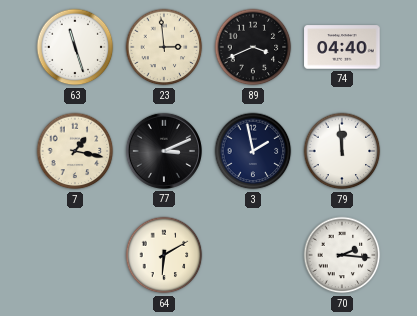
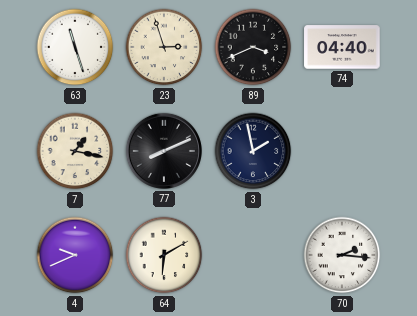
23: 2:59 -> 2:57 (164, 47)
77: 3:11 -> 8:11 (164, 151)
79: 11:59 -> none (342, 151)
4: none -> 9:41 (75, 255)
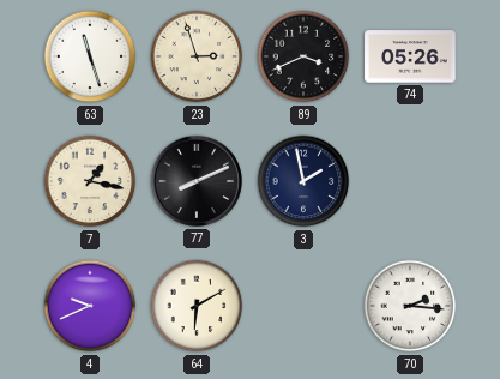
74: 04:40 -> 05:26 (410, 56)
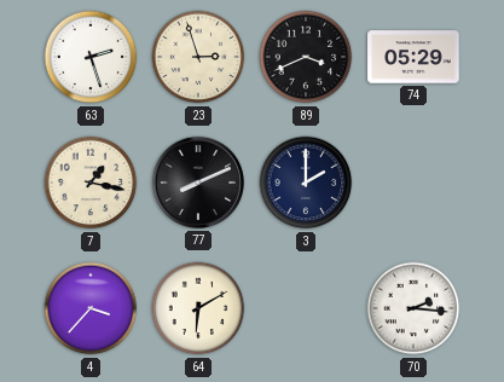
63: 11:27 -> 2:27 (91, 57)
74: 05:26 -> 05:29 (413, 57)
3: 1:58 -> 2:00 (306, 183)
4: 9:41 -> 3:37 (91, 308)
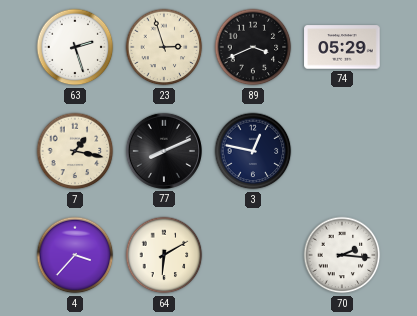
3: 2:00 -> 12:47 (253, 151)
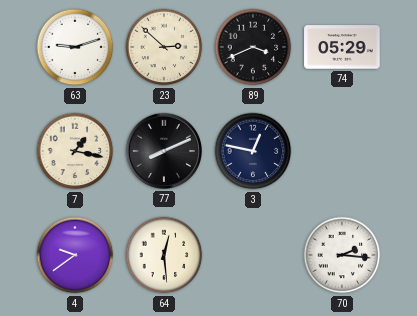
63: 2:27 -> 9:12 (75, 47)
23: 2:57 -> 2:52 (164, 47)
4: 3:37 -> 9:39 (75, 255)
64: 6:10 -> 12:29 (164, 255)
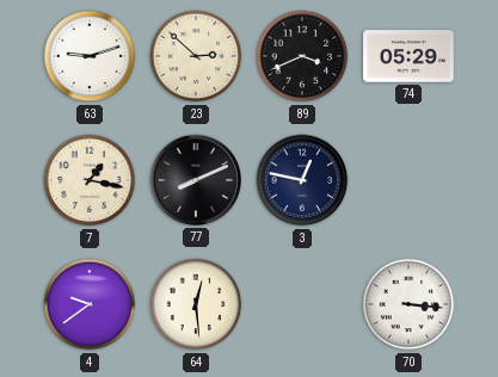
70: 2:16 -> 3:16 (408, 304)
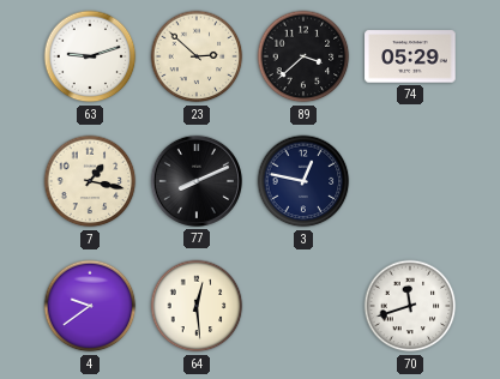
89: 3:41 -> 3:38 (303, 56)
70: 3:16 -> 11:42 (410, 306)
